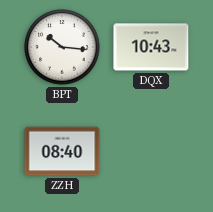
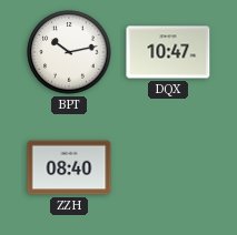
BPT: 10:16 -> 10:13 (69, 52)
DQX: 10:43 -> 10:47 (168, 52)
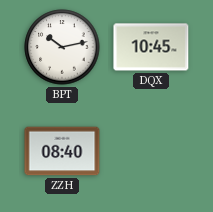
DQX: 10:47 -> 10:45 (151, 47)
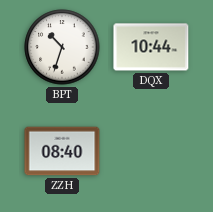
BPT: 10:13 -> 10:33 (62, 47)
DQX: 10:45 -> 10:44 (151, 47)
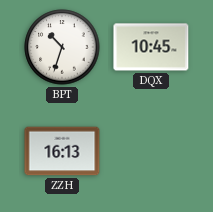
DQX: 10:44 -> 10:45 (151, 47)
ZZH: 08:40 -> 16:13 (62, 151)
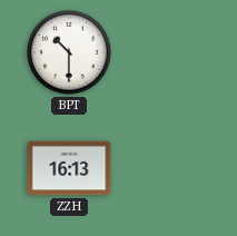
BPT: 10:33 -> 10:30 (69, 52)
DQX: 10:45 -> none (151, 47)
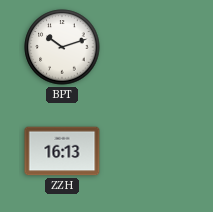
BPT: 10:30 -> 10:12 (62, 47)
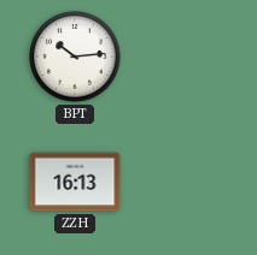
BPT: 10:12 -> 10:14 (75, 57)
